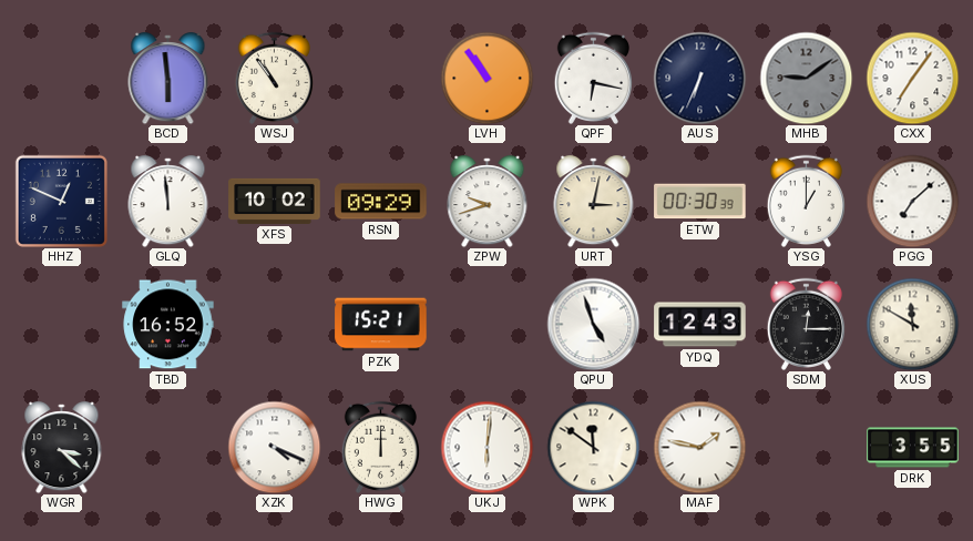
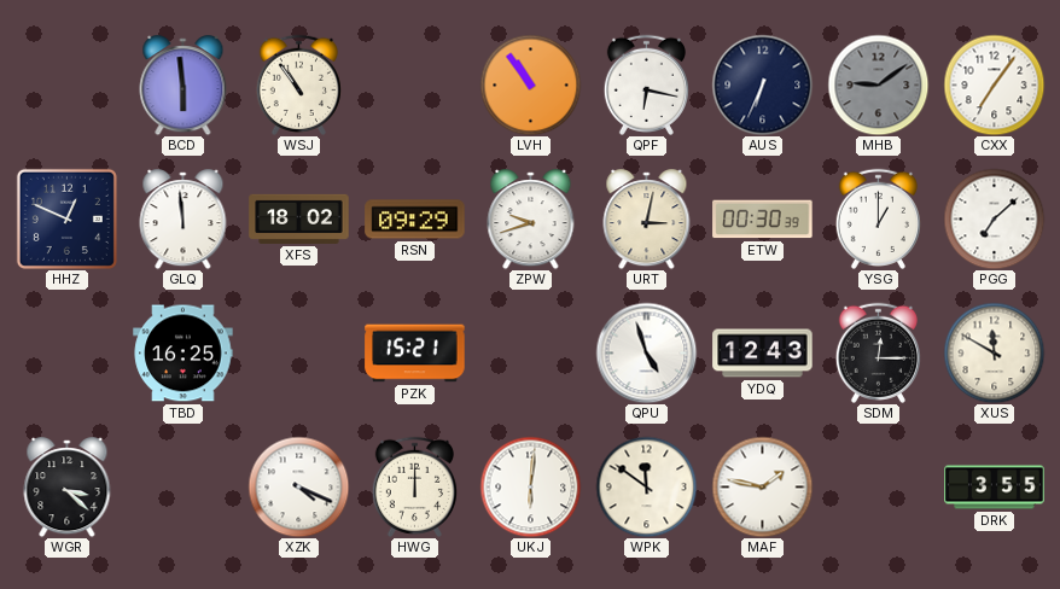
XFS: 10:02 -> 18:02 (299, 218)
TBD: 16:52 -> 16:25 (184, 354)
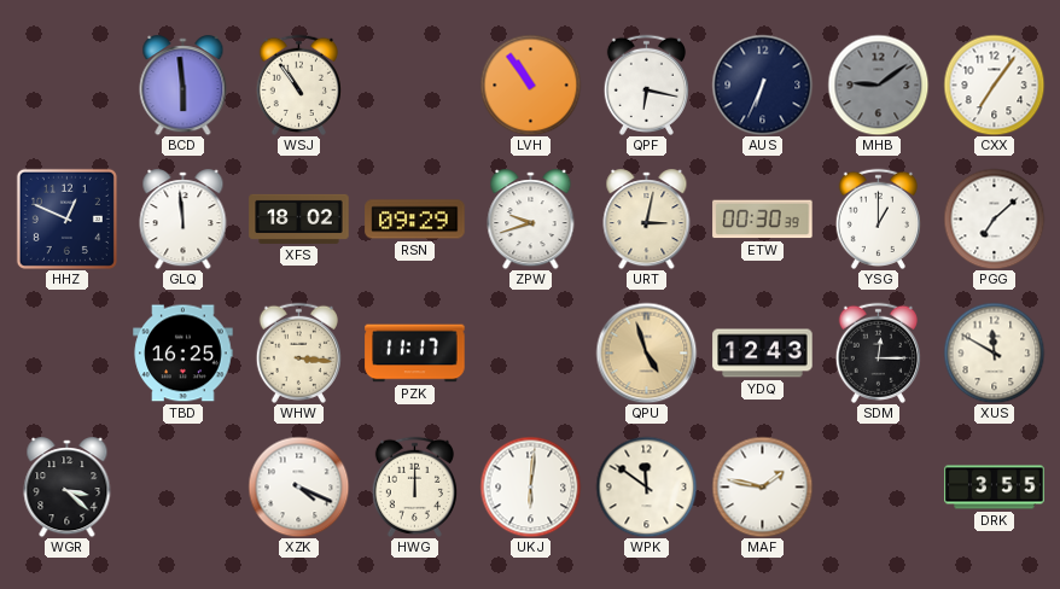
WHW: none -> 3:16 (298, 352)
PZK: 15:21 -> 11:17 (415, 354)
QPU dial: white -> champagne (646, 352)
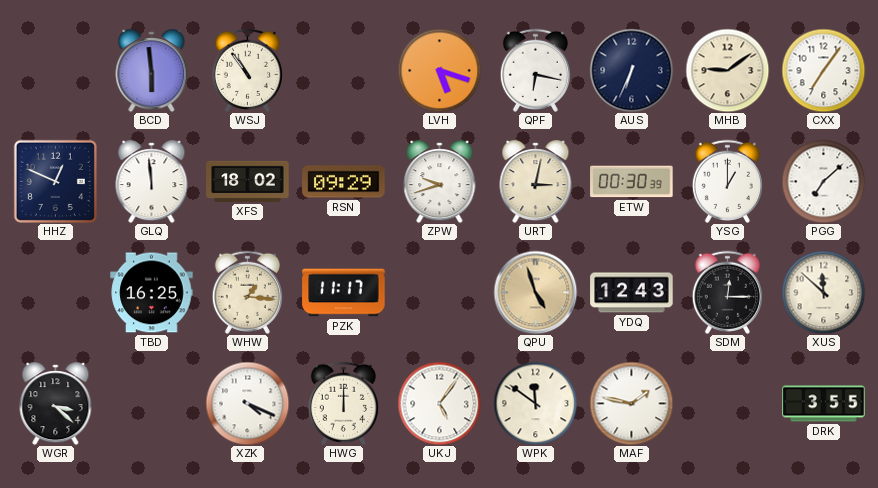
LVH: 10:54 -> 5:18 (439, 70)
MHB dial: grey -> cream (727, 70)
WHW: 3:16 -> 1:16 (247, 292)
XUS: 11:50 -> 11:52 (823, 292)
UKJ: 6:01 -> 5:06 (439, 403)
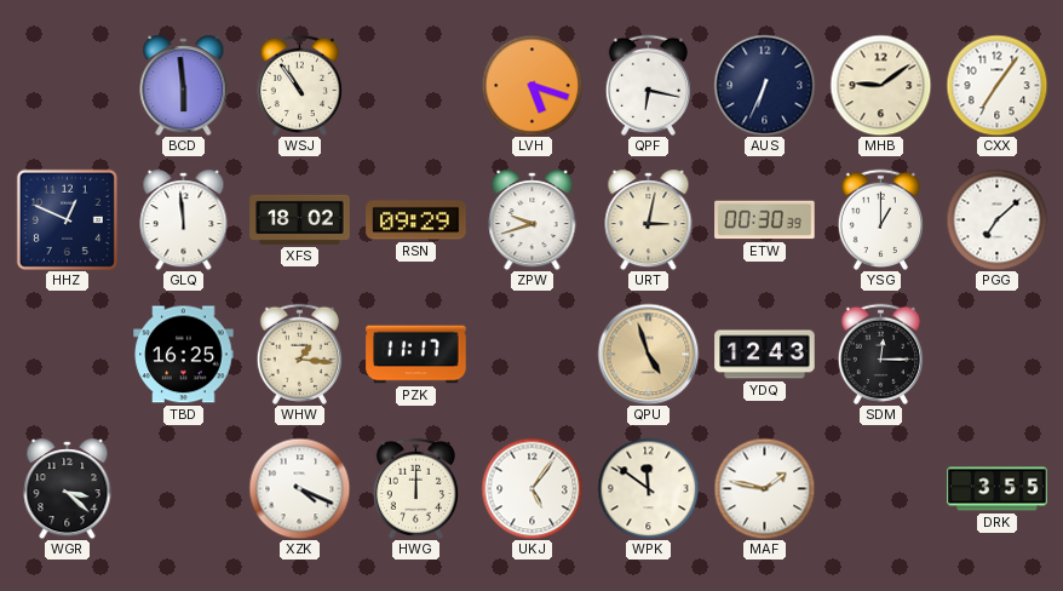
XUS: 11:52 -> none (823, 292)
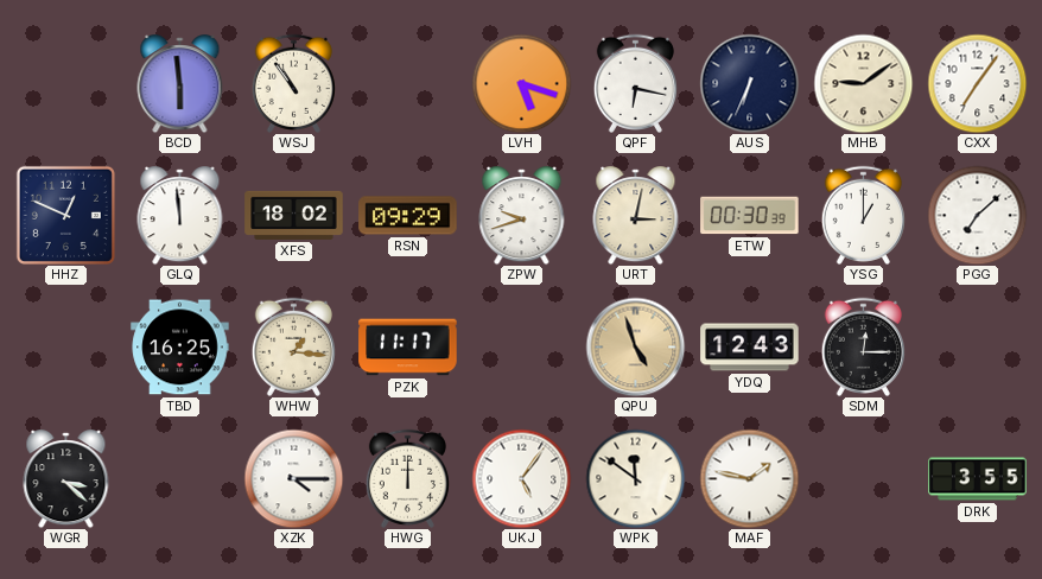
XZK: 4:19 -> 4:15 (293, 478)
